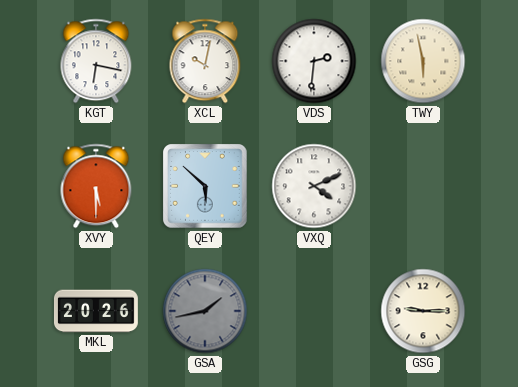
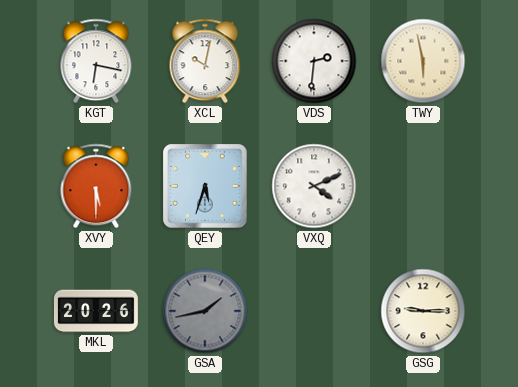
QEY: 5:52 -> 5:33 (205, 186)
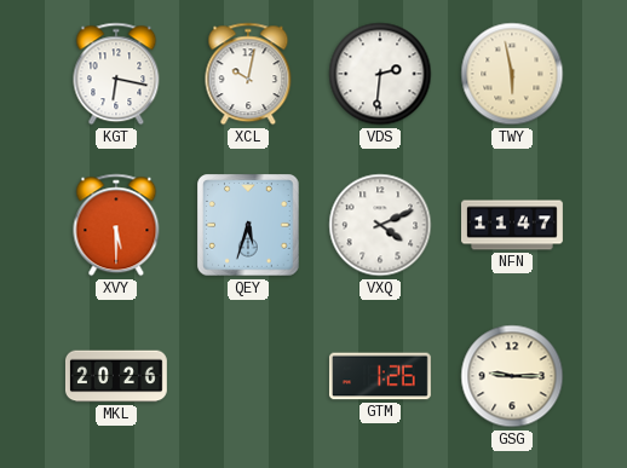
NFN: none -> 11:47 (513, 225)
GSA: 1:43 -> none (205, 311)
GTM: none -> 1:26 (380, 376)
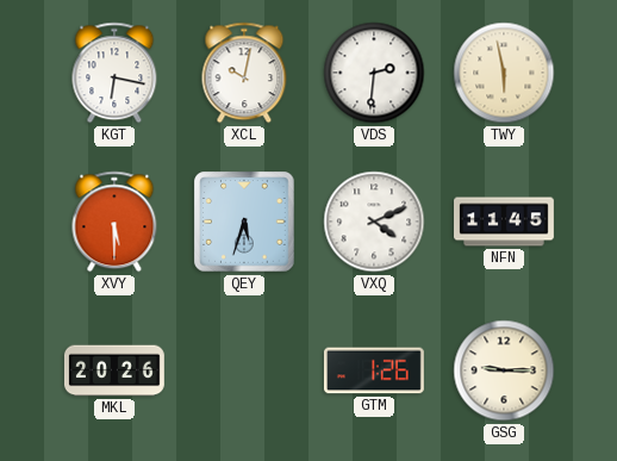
NFN: 11:47 -> 11:45 (505, 222)
